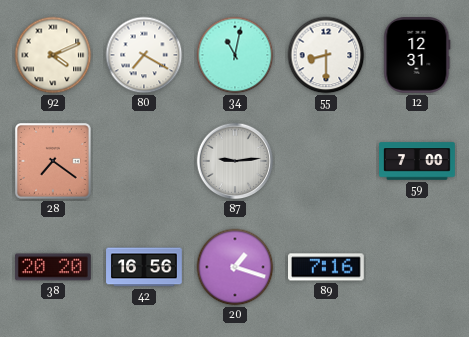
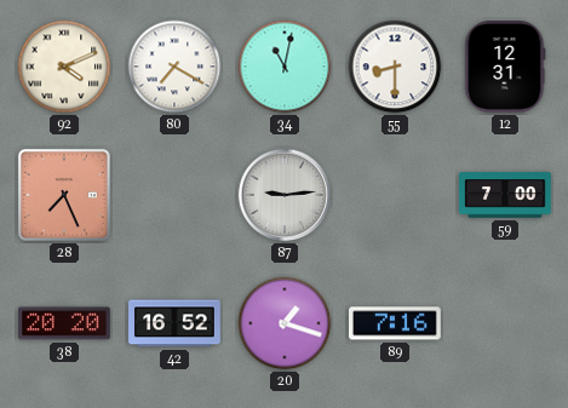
28: 7:21 -> 7:26 (64, 195)
42: 16:56 -> 16:52 (174, 323)
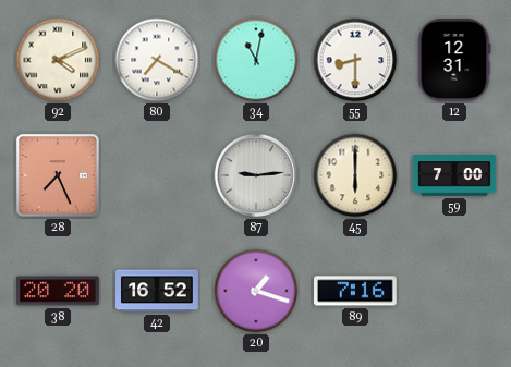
45: none -> 6:00 (355, 175)
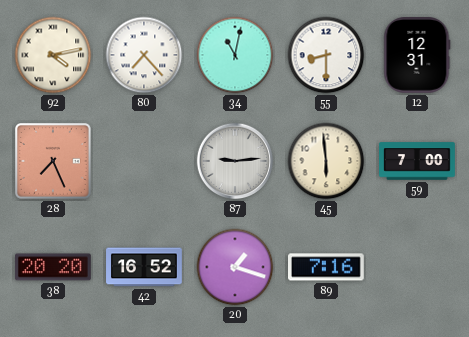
92: 4:11 -> 4:13 (53, 55)
80: 7:20 -> 7:23 (144, 55)
45: 6:00 -> 5:59 (326, 161)
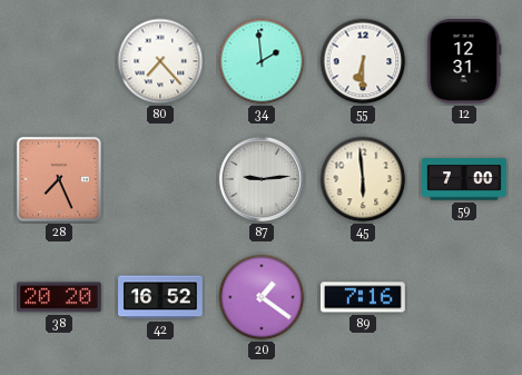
92: 4:13 -> none (53, 55)
34: 11:02 -> 1:59 (262, 61)
55: 8:30 -> 6:30 (363, 61)
20: 1:18 -> 1:21 (262, 297)
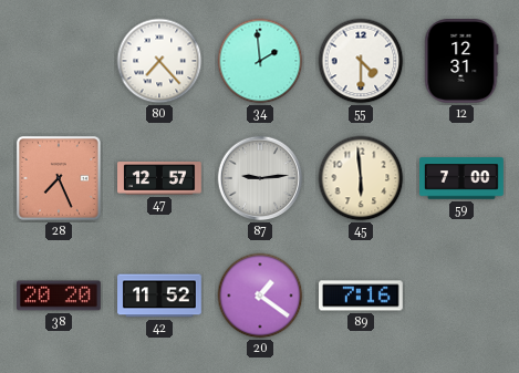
55: 6:30 -> 4:30 (361, 61)
47: none -> 12:57 (159, 178)
42: 16:52 -> 11:52 (159, 296)
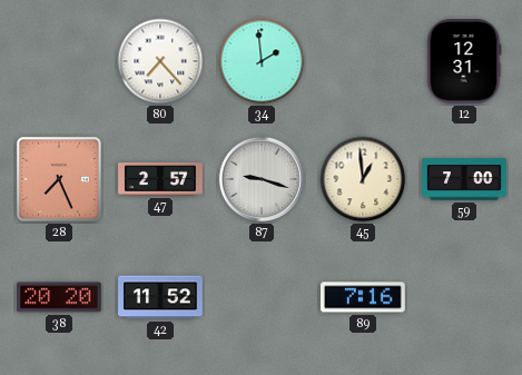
55: 4:30 -> none (361, 61)
47: 12:57 -> 2:57 (160, 179)
87: 9:14 -> 9:18 (262, 179)
45: 5:59 -> 12:59 (363, 179)
20: 1:21 -> none (260, 296)
